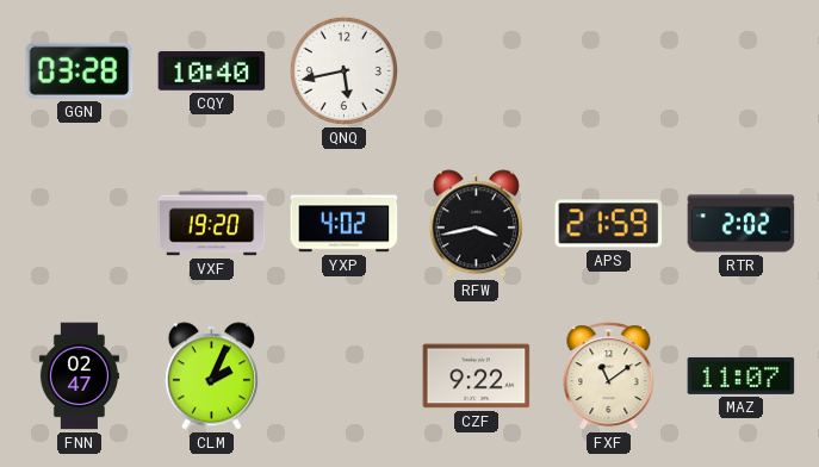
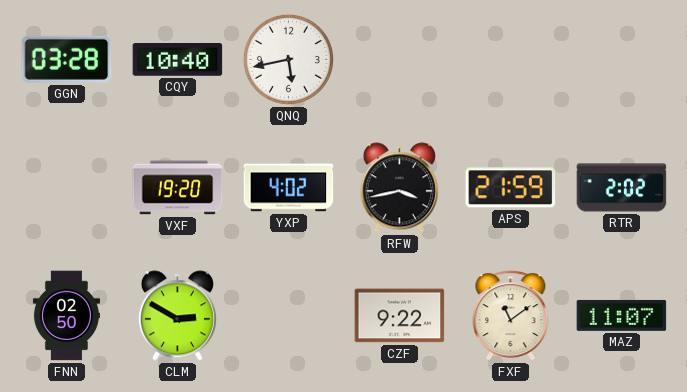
FNN: 02:47 -> 02:50 (66, 316)
CLM: 2:04 -> 2:50 (177, 316)
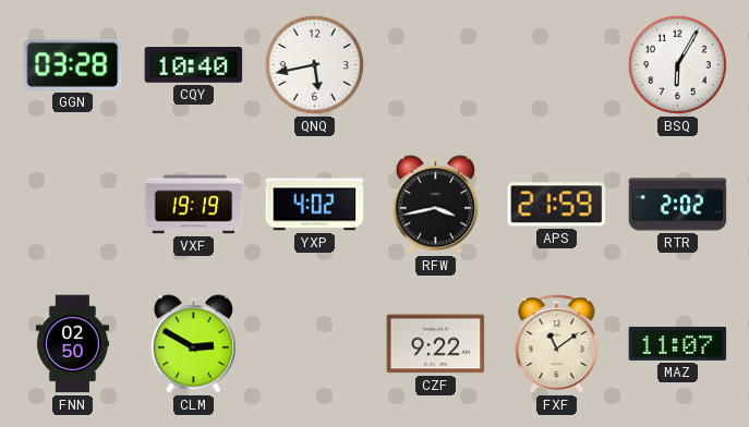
BSQ: none -> 6:05 (677, 64)
VXF: 19:20 -> 19:19 (194, 205)
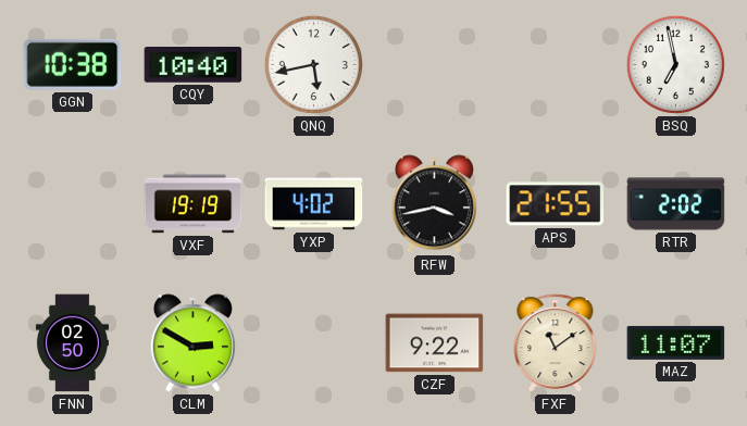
GGN: 03:28 -> 10:38 (73, 64)
BSQ: 6:05 -> 6:58 (675, 64)
APS: 21:59 -> 21:55 (556, 204)
